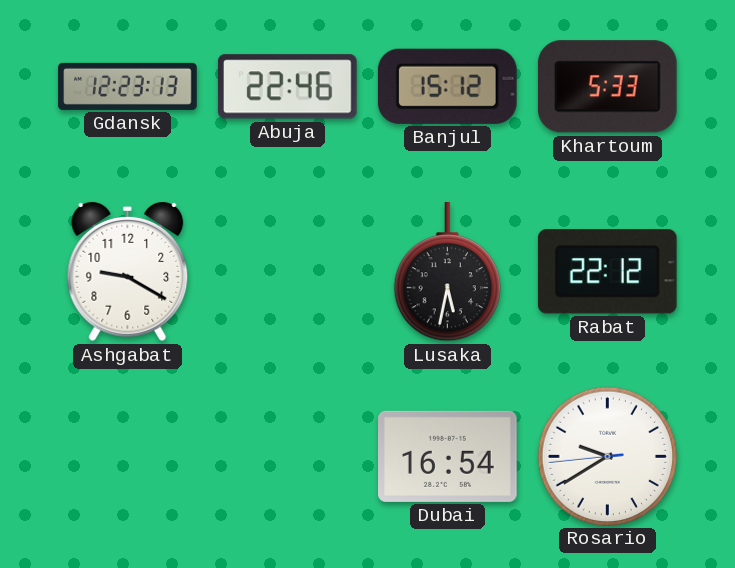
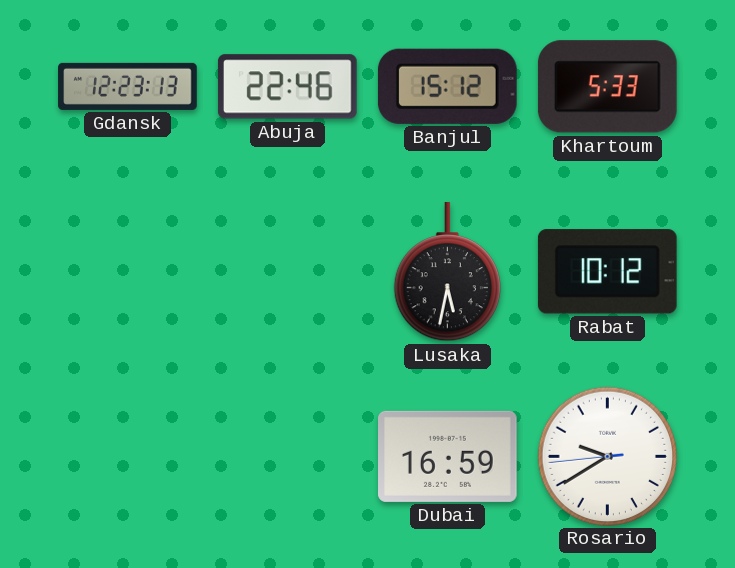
Ashgabat: 9:20 -> none (128, 272)
Rabat: 22:12 -> 10:12 (607, 272)
Dubai: 16:54 -> 16:59 (448, 456)
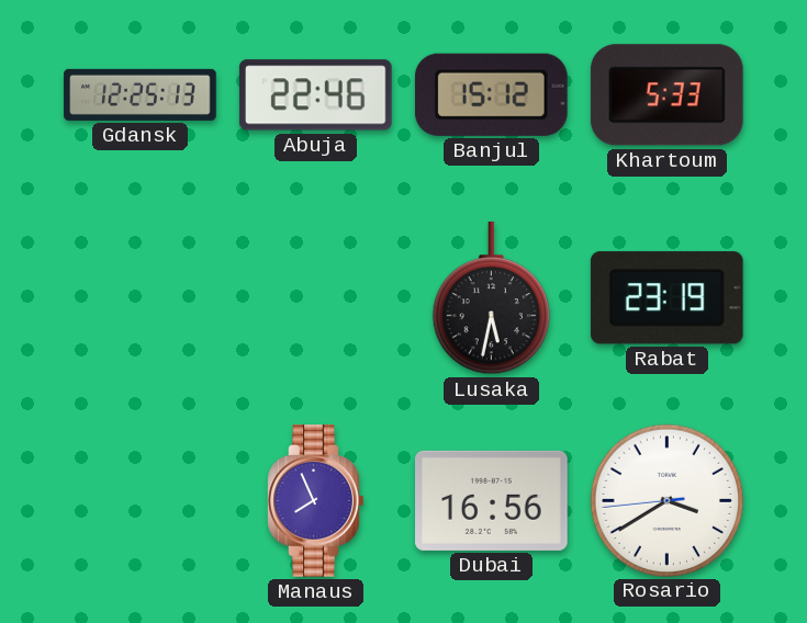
Gdansk: 12:23 -> 12:25 (141, 94)
Rabat: 10:12 -> 23:19 (666, 298)
Manaus: none -> 7:56 (316, 501)
Dubai: 16:59 -> 16:56 (492, 500)
Rosario: 9:39 -> 3:39 (666, 500)
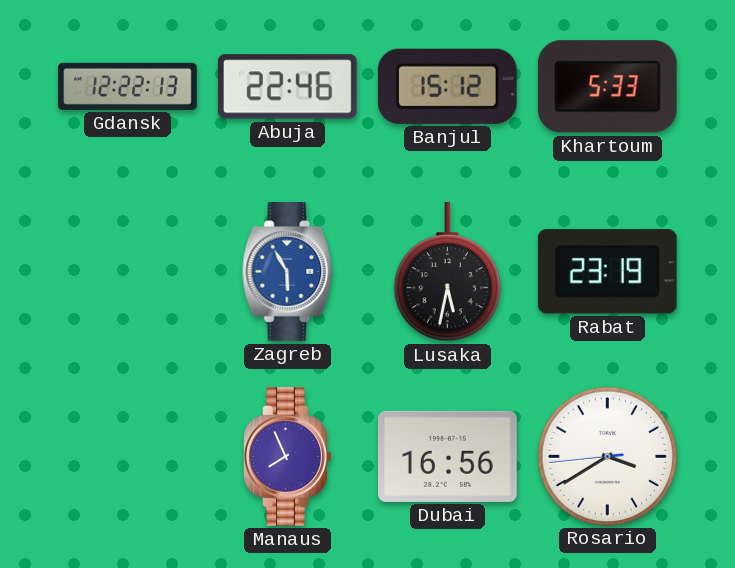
Gdansk: 12:25 -> 12:22 (128, 86)
Zagreb: none -> 5:55 (288, 272)
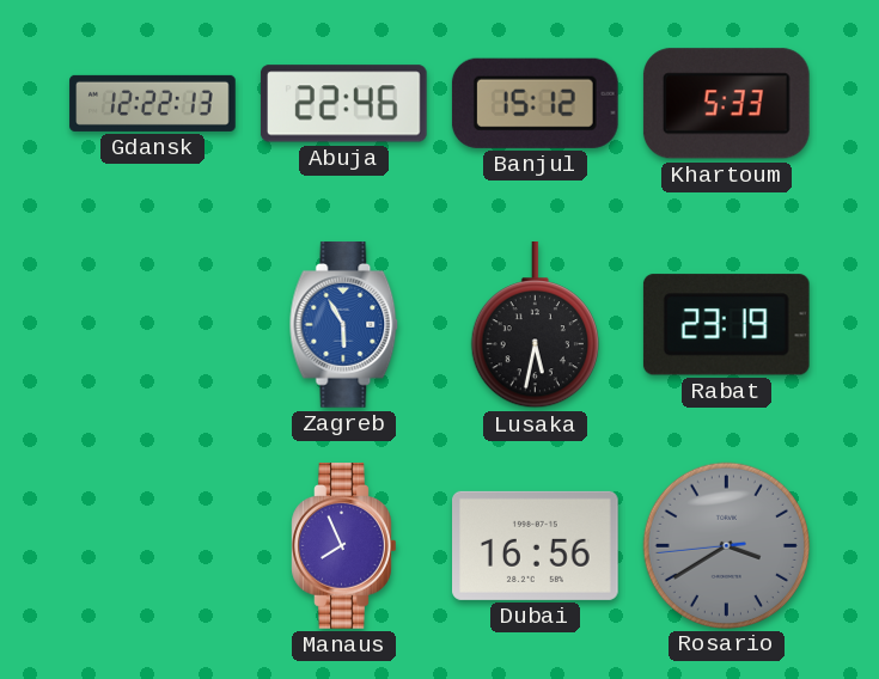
Rosario dial: white -> grey (726, 545)
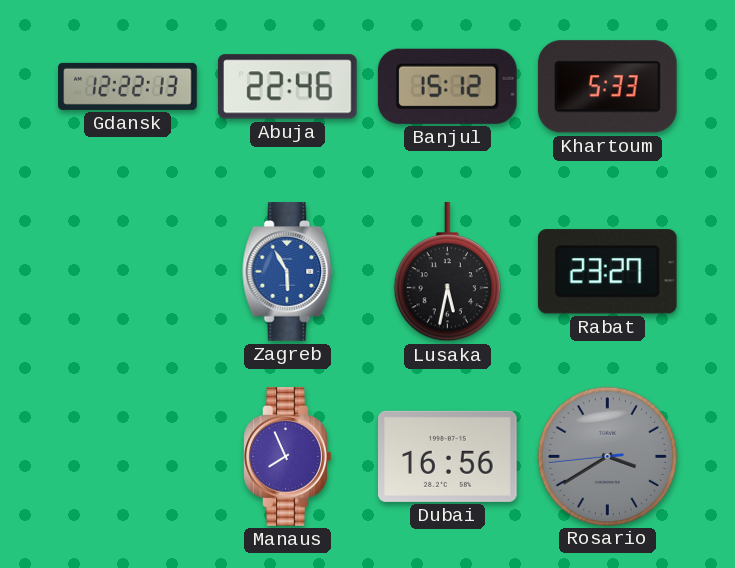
Rabat: 23:19 -> 23:27 (607, 272)
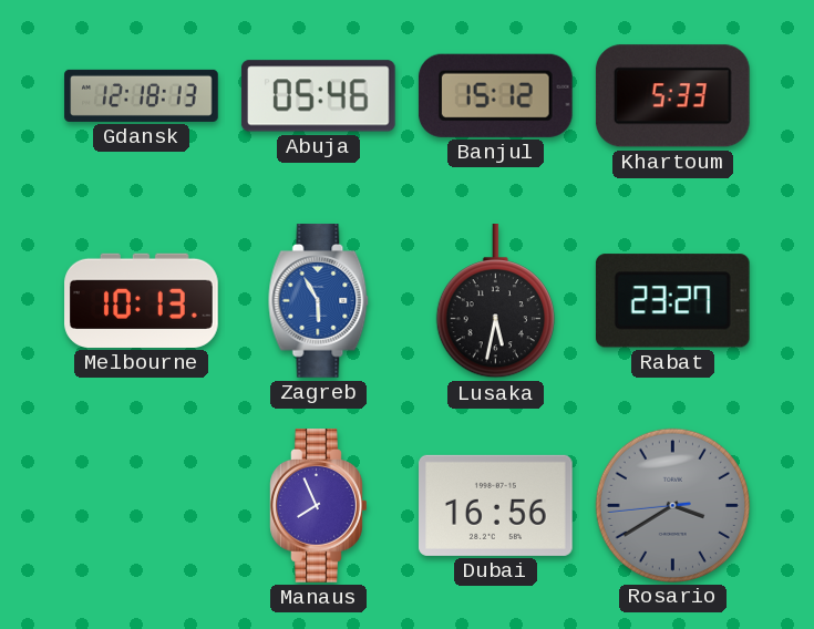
Gdansk: 12:22 -> 12:18 (142, 95)
Abuja: 22:46 -> 05:46 (318, 96)
Melbourne: none -> 10:13 (142, 300)
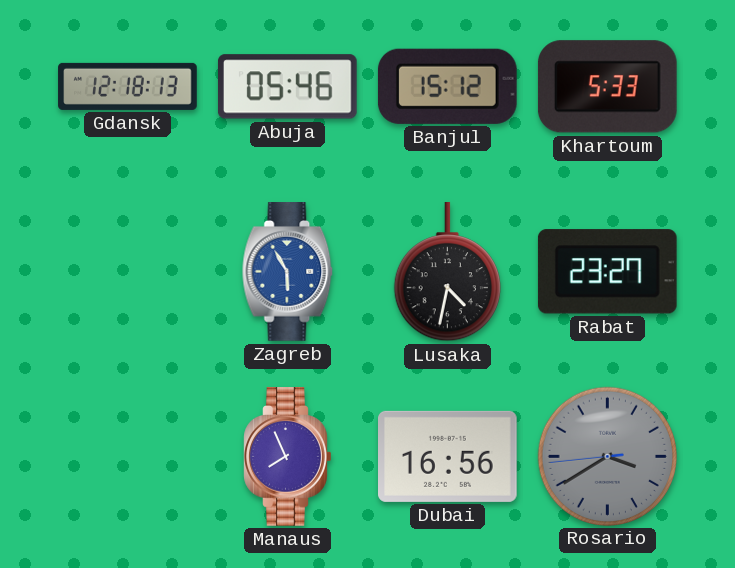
Melbourne: 10:13 -> none (142, 300)
Lusaka: 5:32 -> 4:32 (447, 273)
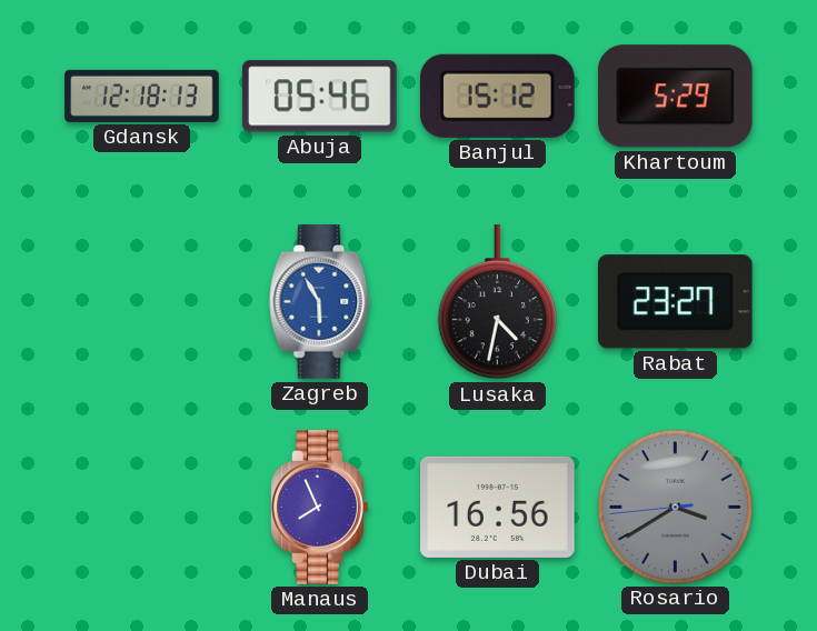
Khartoum: 5:33 -> 5:29 (675, 97)
